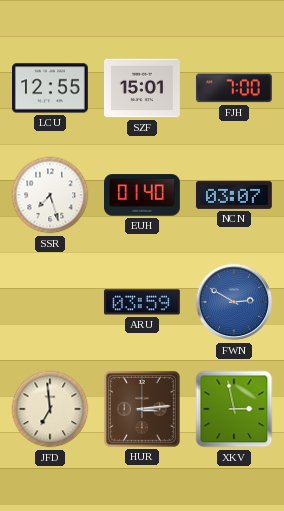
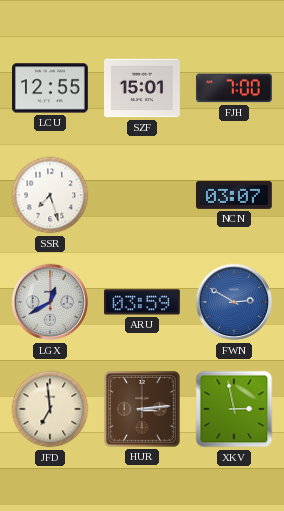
EUH: 01:40 -> none (143, 195)
LGX: none -> 12:40 (50, 302)
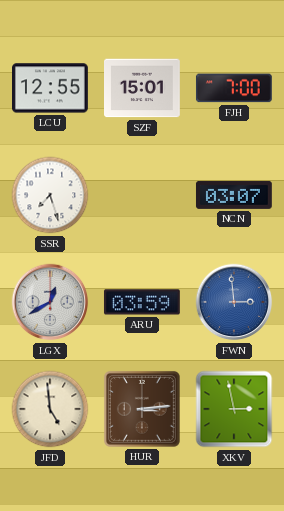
FWN: 2:50 -> 2:59 (234, 302)
JFD: 6:59 -> 4:59 (50, 409)
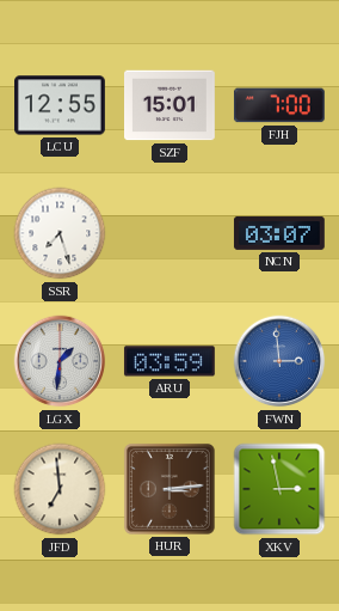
LGX: 12:40 -> 1:31 (60, 361)
JFD: 4:59 -> 6:59 (60, 489)
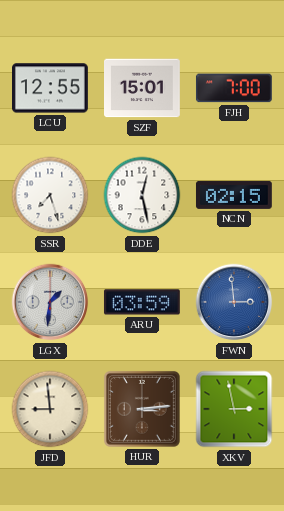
DDE: none -> 12:28 (142, 195)
NCN: 03:07 -> 02:15 (234, 195)
JFD: 6:59 -> 8:59 (50, 409)
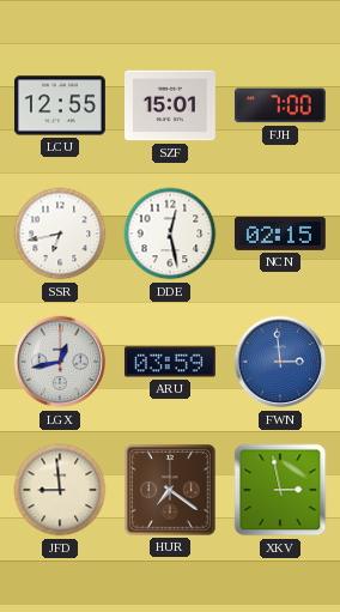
SSR: 7:27 -> 6:43 (60, 234)
LGX: 1:31 -> 12:43 (60, 362)
HUR: 3:14 -> 7:21 (170, 490)
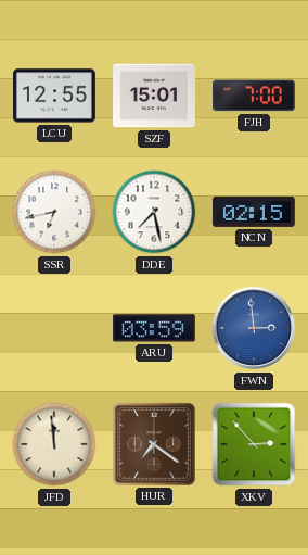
DDE: 12:28 -> 7:28 (154, 212)
LGX: 12:43 -> none (60, 362)
JFD: 8:59 -> 11:59 (54, 444)
XKV: 2:58 -> 2:53 (254, 444)
